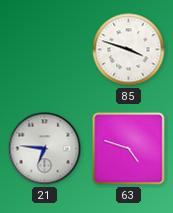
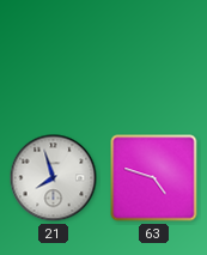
85: 3:48 -> none (129, 50)
21: 6:46 -> 7:57 (54, 178)
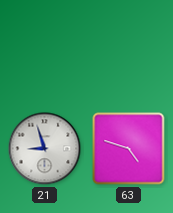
21: 7:57 -> 8:57 (45, 149)
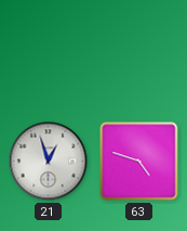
21: 8:57 -> 12:57 (49, 162)
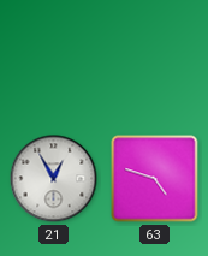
21: 12:57 -> 12:55 (54, 179)
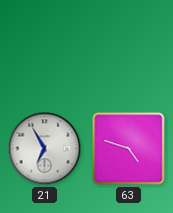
21: 12:55 -> 6:55 (45, 149)
